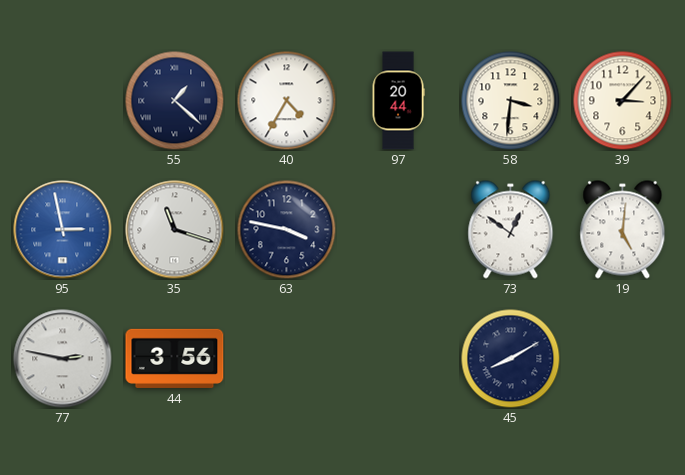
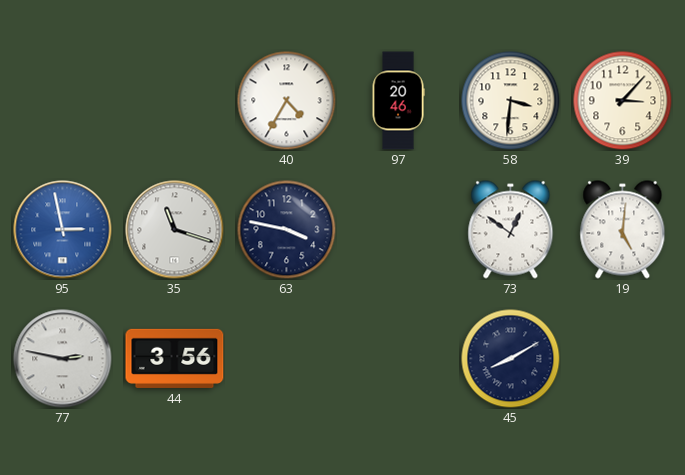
55: 1:22 -> none (175, 101)
97: 20:44 -> 20:46 (398, 101)
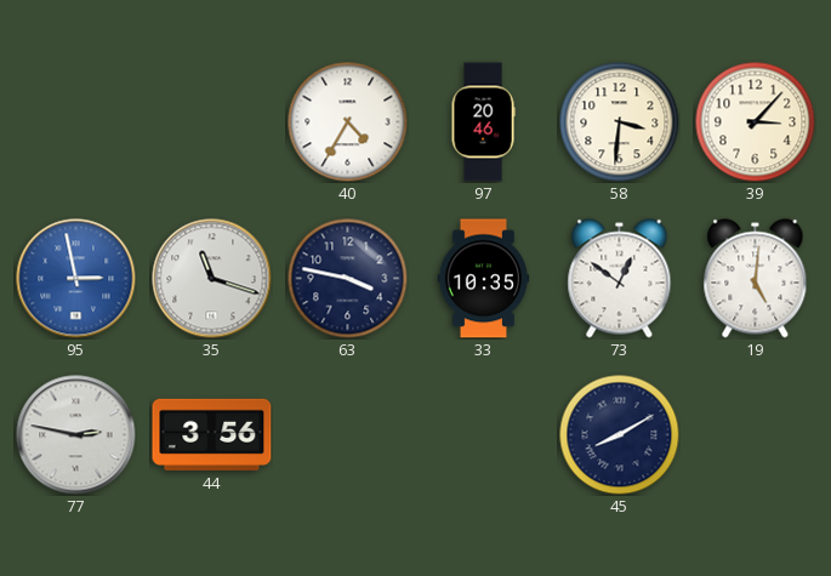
33: none -> 10:35 (484, 279)
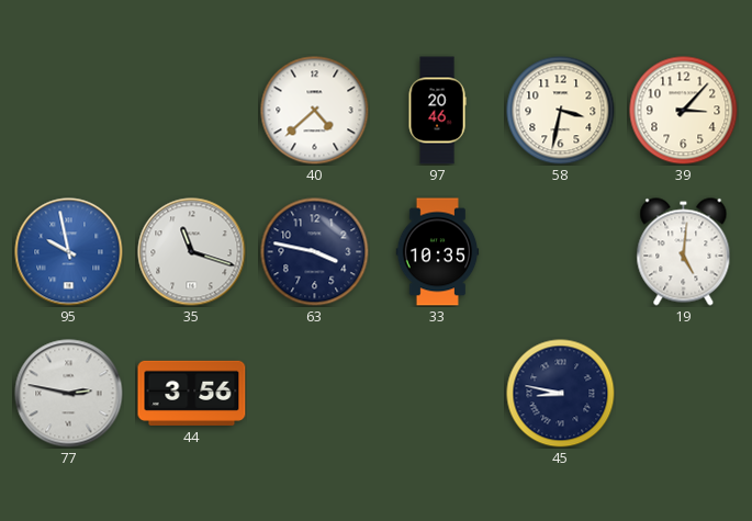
40: 4:35 -> 4:38 (315, 111)
58: 3:31 -> 3:32 (561, 111)
95: 2:58 -> 9:58 (69, 252)
73: 12:51 -> none (620, 279)
45: 8:10 -> 8:47 (561, 394)
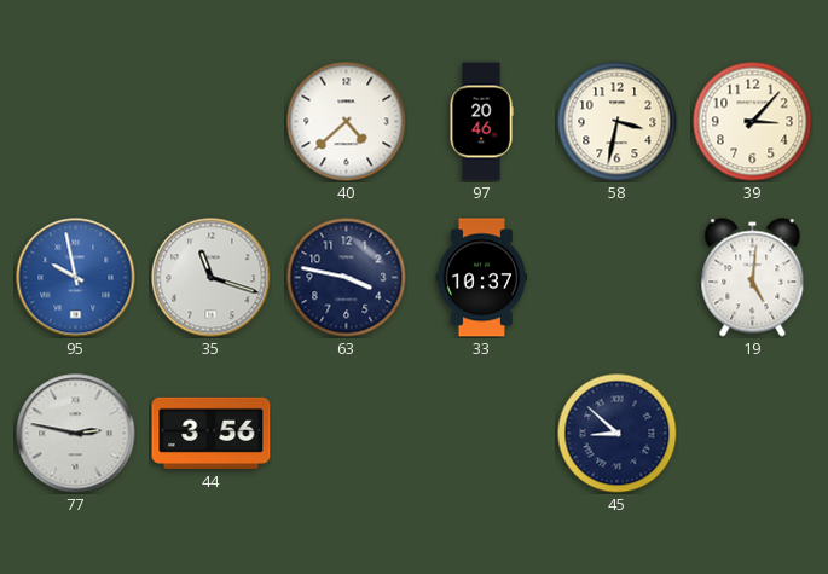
33: 10:35 -> 10:37 (482, 278)
45: 8:47 -> 8:52 (618, 434)
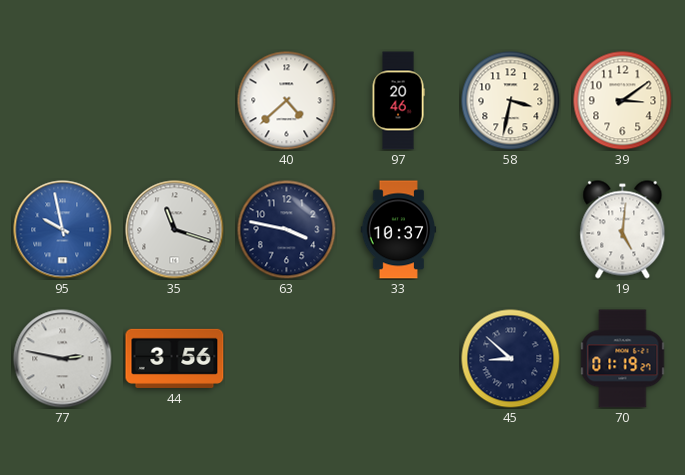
39: 3:07 -> 3:09 (623, 101)
70: none -> 01:19 (623, 359)
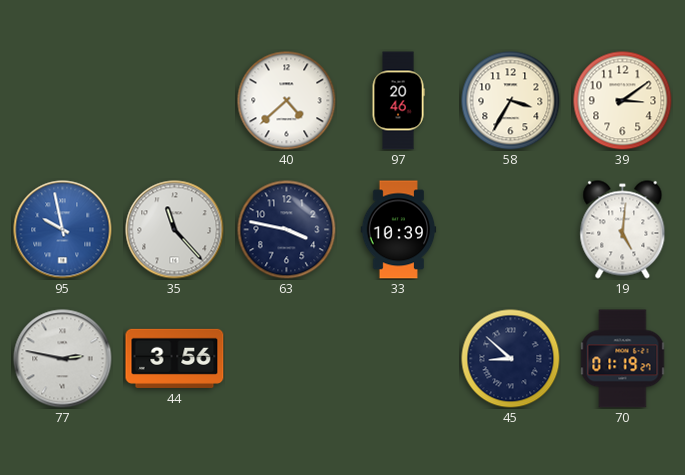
58: 3:32 -> 3:35 (511, 101)
35: 11:18 -> 11:23 (175, 230)
33: 10:37 -> 10:39 (399, 230)
